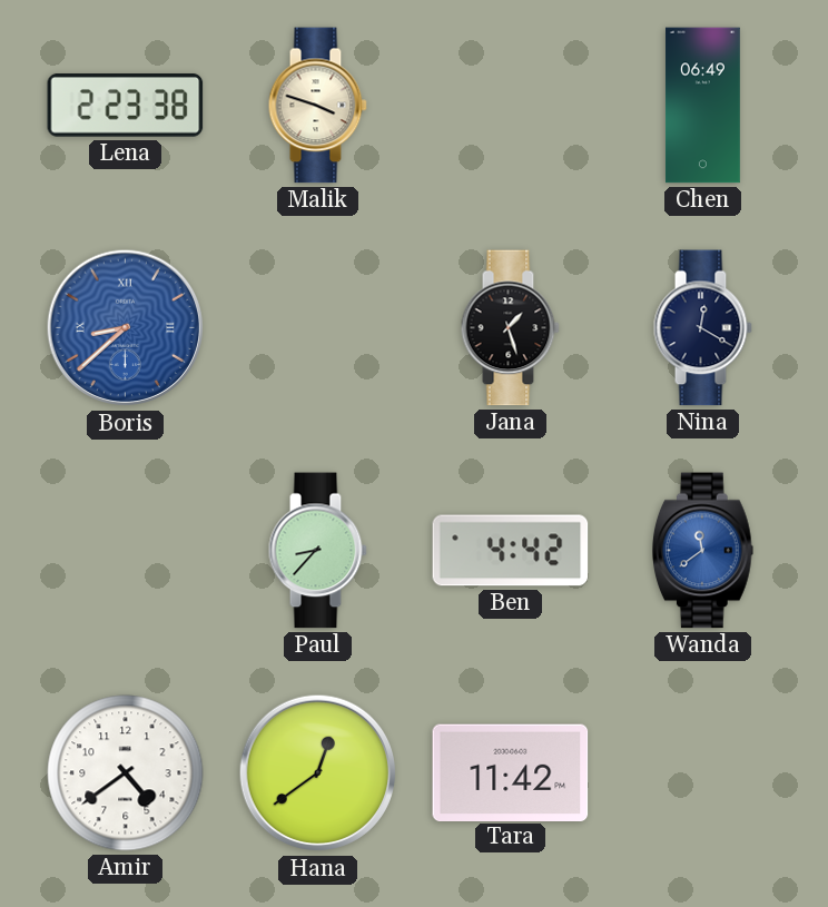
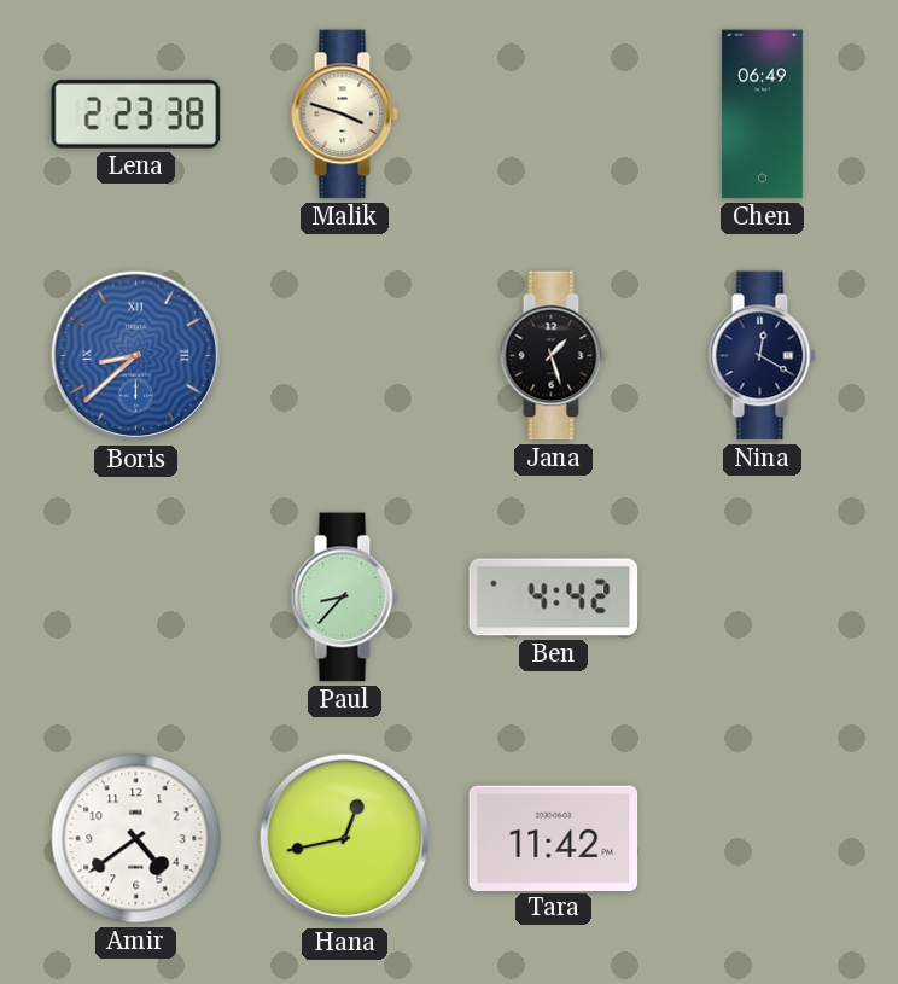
Wanda: 11:39 -> none (702, 551)
Hana: 12:39 -> 12:43 (345, 839)
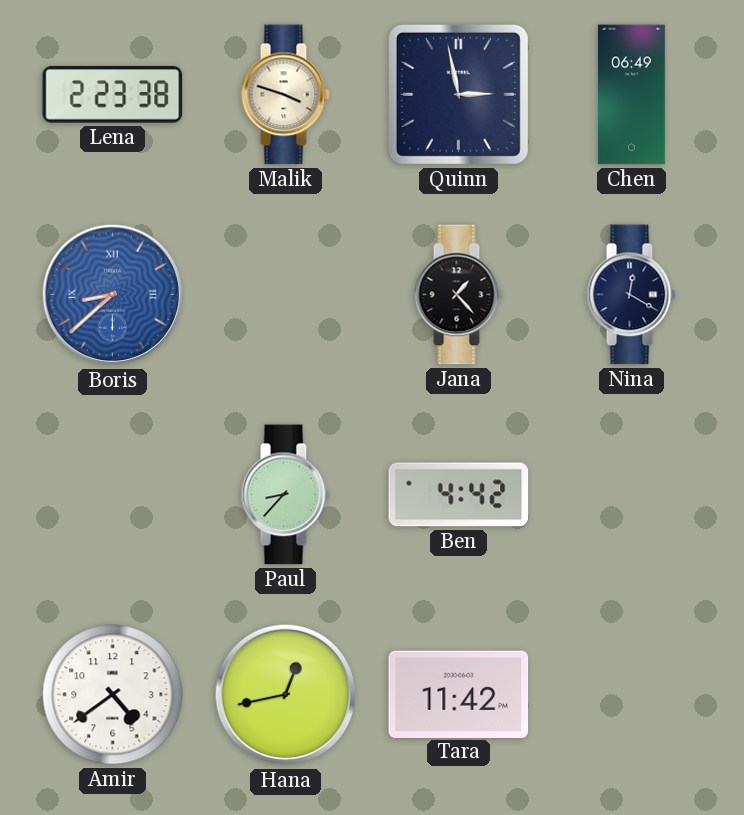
Quinn: none -> 2:58 (458, 94)
Jana: 1:27 -> 1:23 (458, 295)
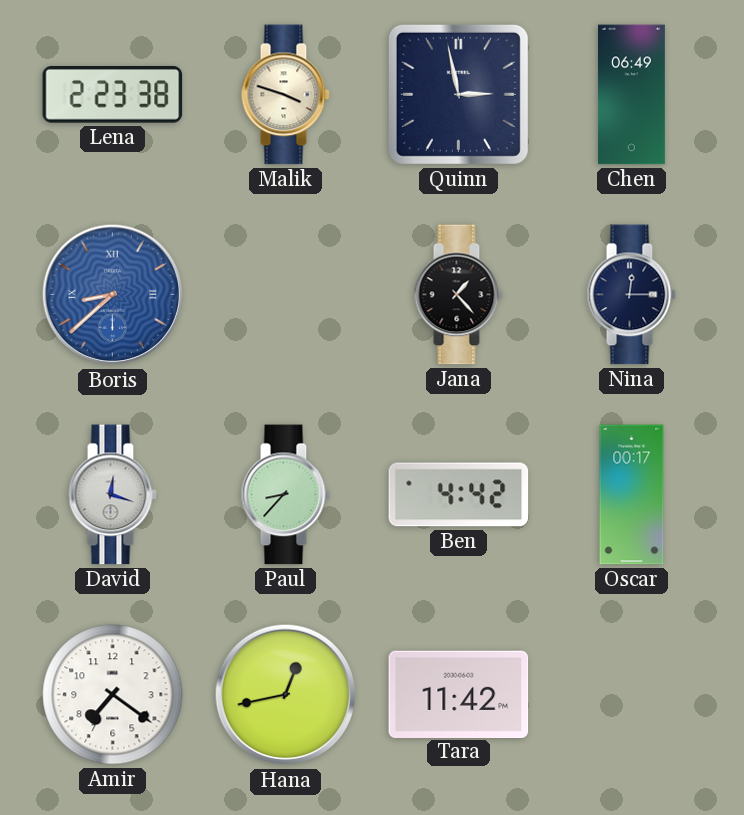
Nina: 12:20 -> 12:15 (631, 295)
David: none -> 12:18 (112, 495)
Oscar: none -> 00:17 (632, 495)
Amir: 4:39 -> 7:21 (113, 695)
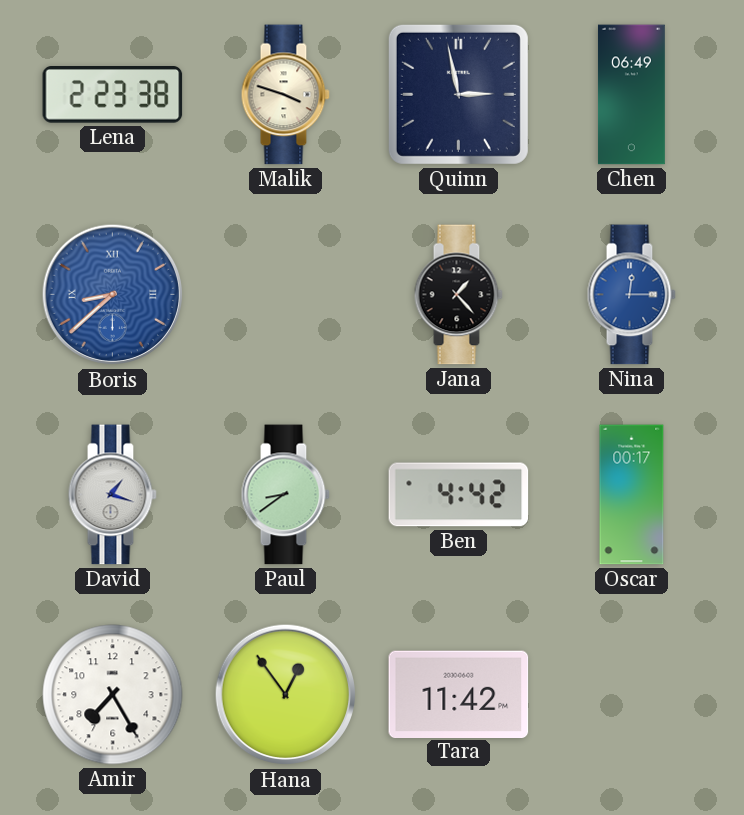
Nina dial: navy -> blue (631, 295)
David: 12:18 -> 1:18 (112, 495)
Paul: 8:37 -> 8:39 (285, 495)
Amir: 7:21 -> 7:25 (113, 695)
Hana: 12:43 -> 12:54 (286, 695)
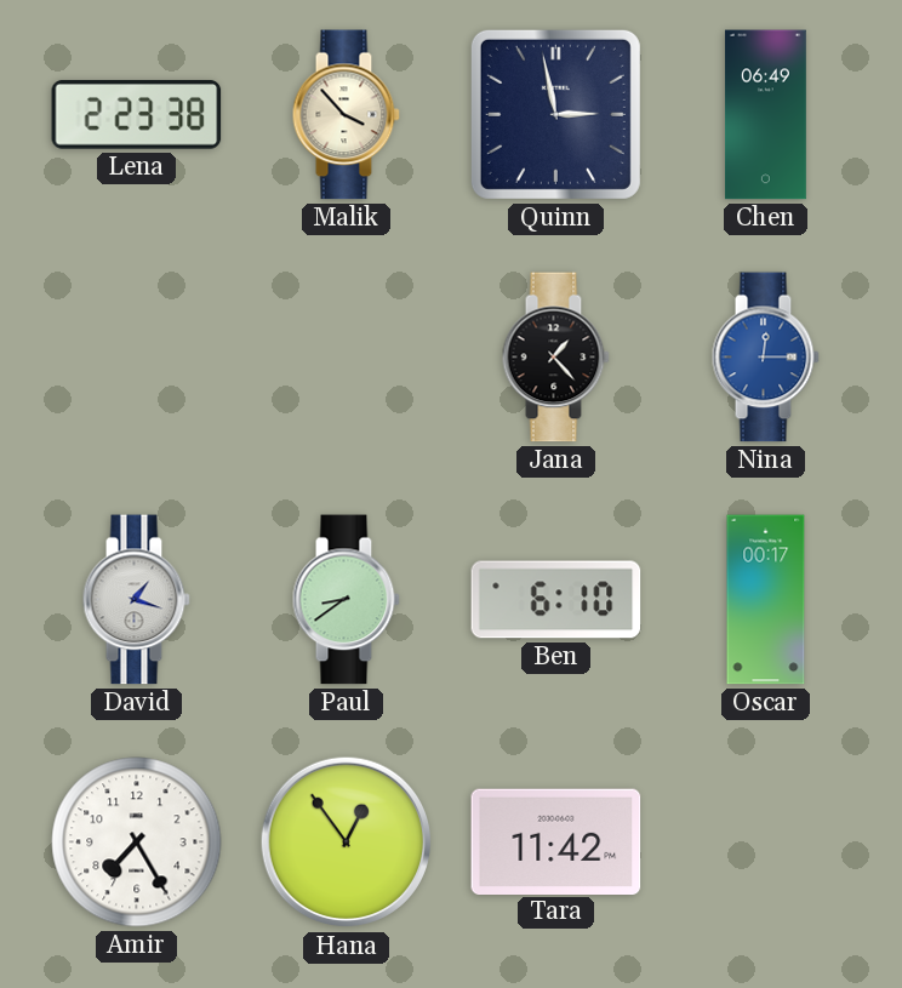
Malik: 3:48 -> 3:53 (346, 115)
Boris: 8:38 -> none (113, 295)
Ben: 4:42 -> 6:10 (556, 600)
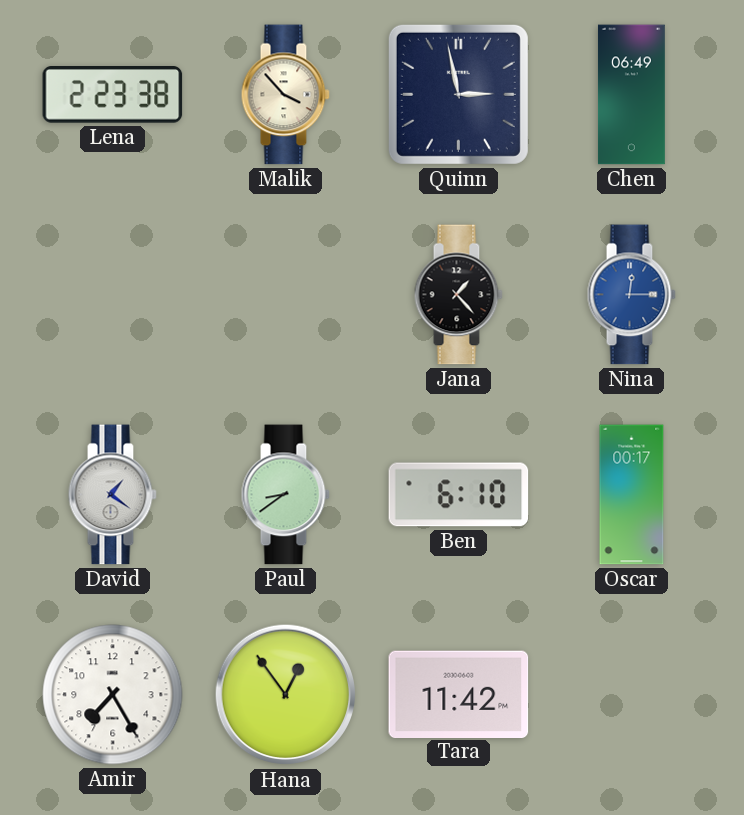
David: 1:18 -> 1:21 (112, 495)
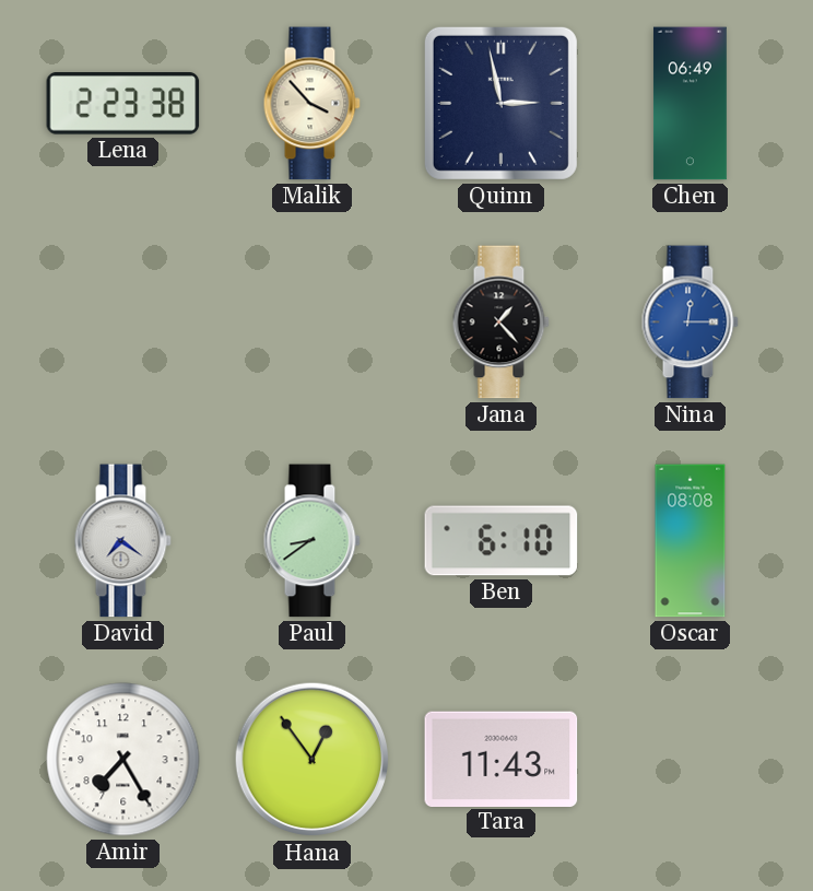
David: 1:21 -> 7:21 (122, 541)
Oscar: 00:17 -> 08:08 (691, 541)
Tara: 11:42 -> 11:43 (502, 759)
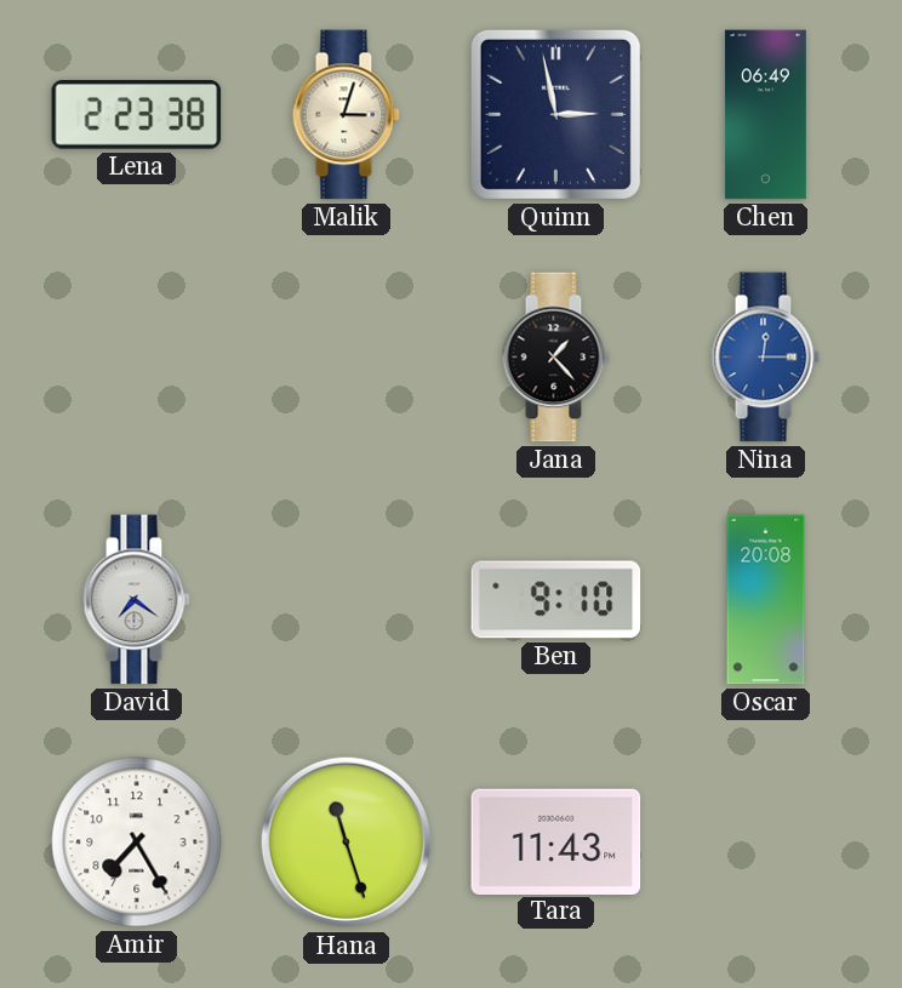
Malik: 3:53 -> 3:03 (346, 115)
Paul: 8:39 -> none (311, 541)
Ben: 6:10 -> 9:10 (556, 600)
Oscar: 08:08 -> 20:08 (766, 600)
Hana: 12:54 -> 11:27 (347, 843)
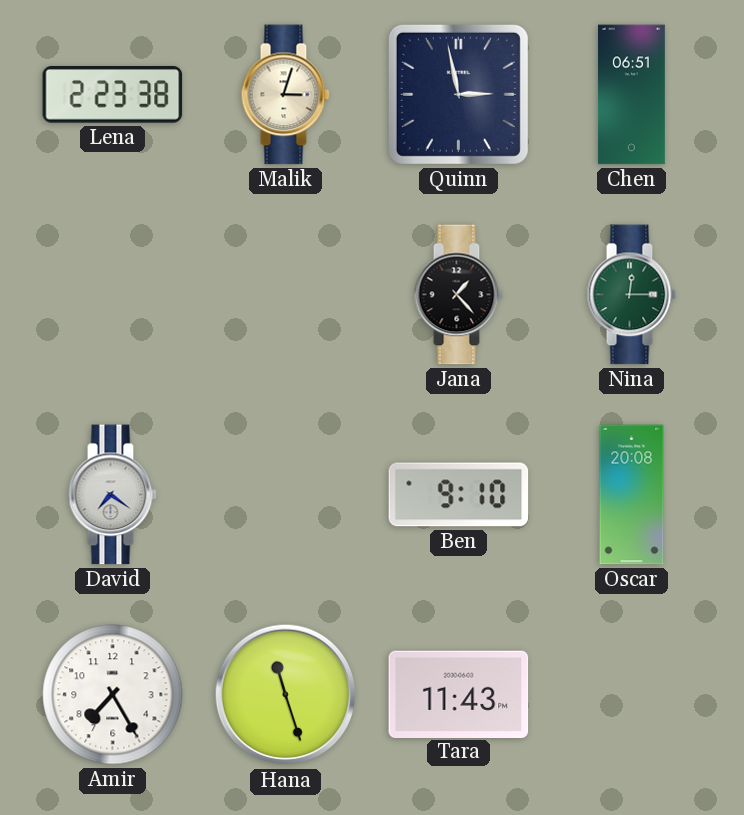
Chen: 06:49 -> 06:51 (631, 95)
Nina dial: blue -> green (631, 295)
